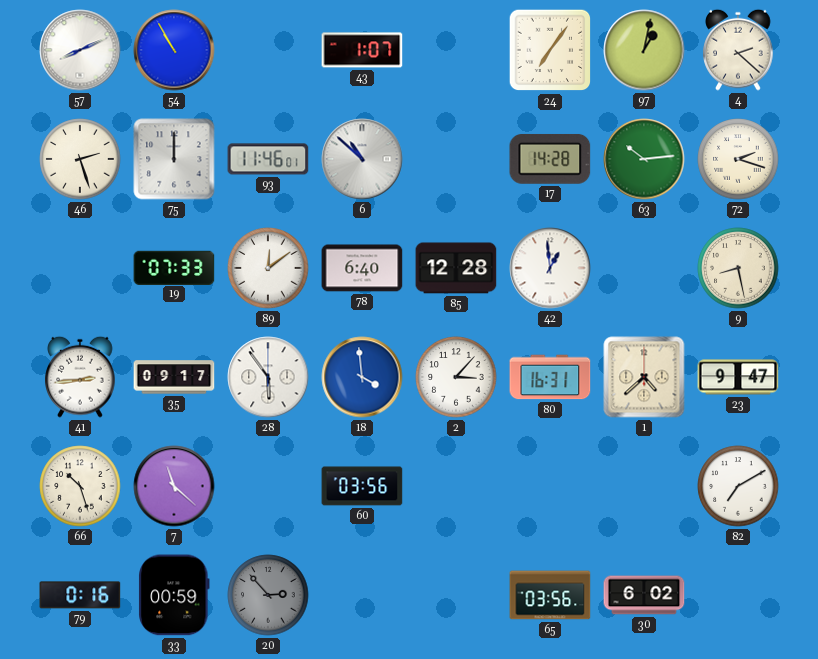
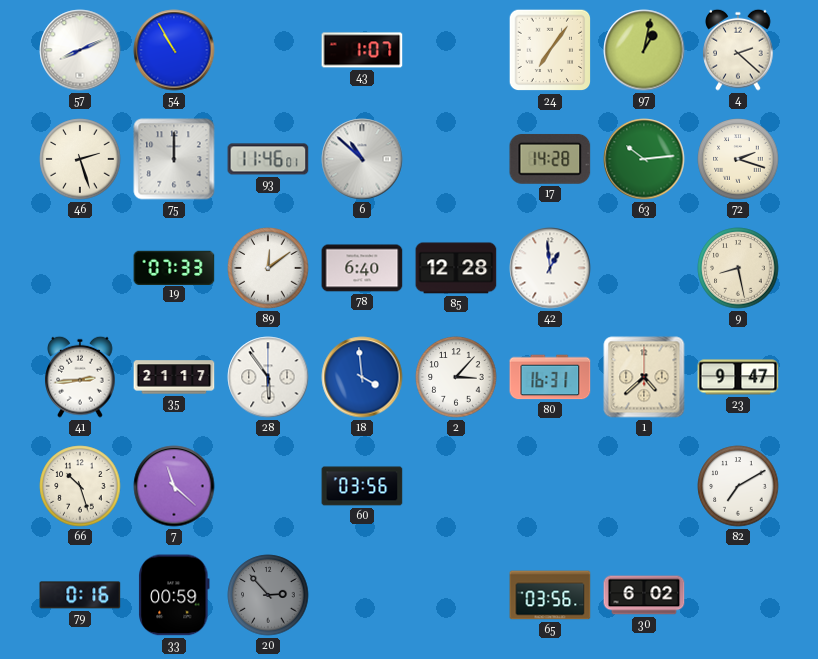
35: 09:17 -> 21:17 (174, 377)
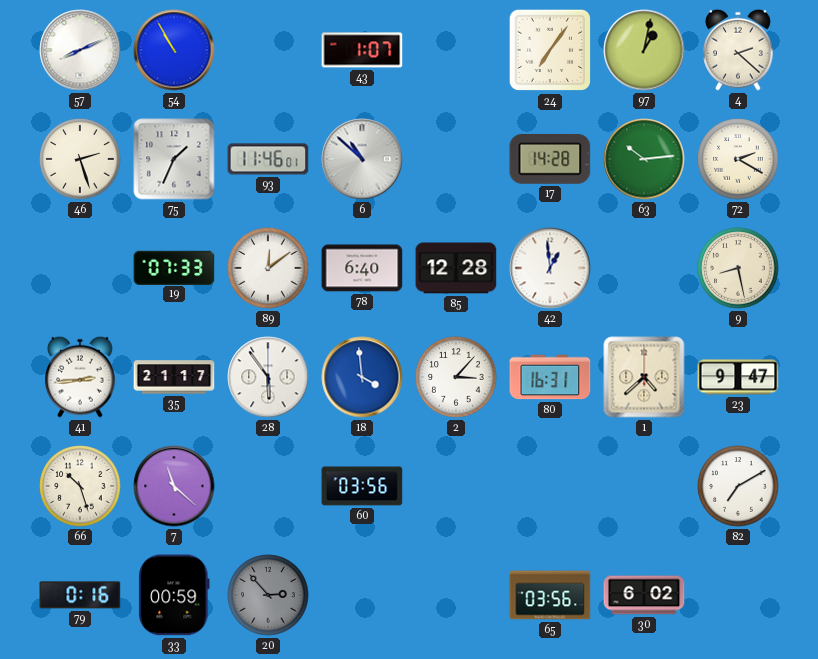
75: 12:00 -> 1:34 (174, 159)
72: 2:18 -> 2:20 (738, 159)
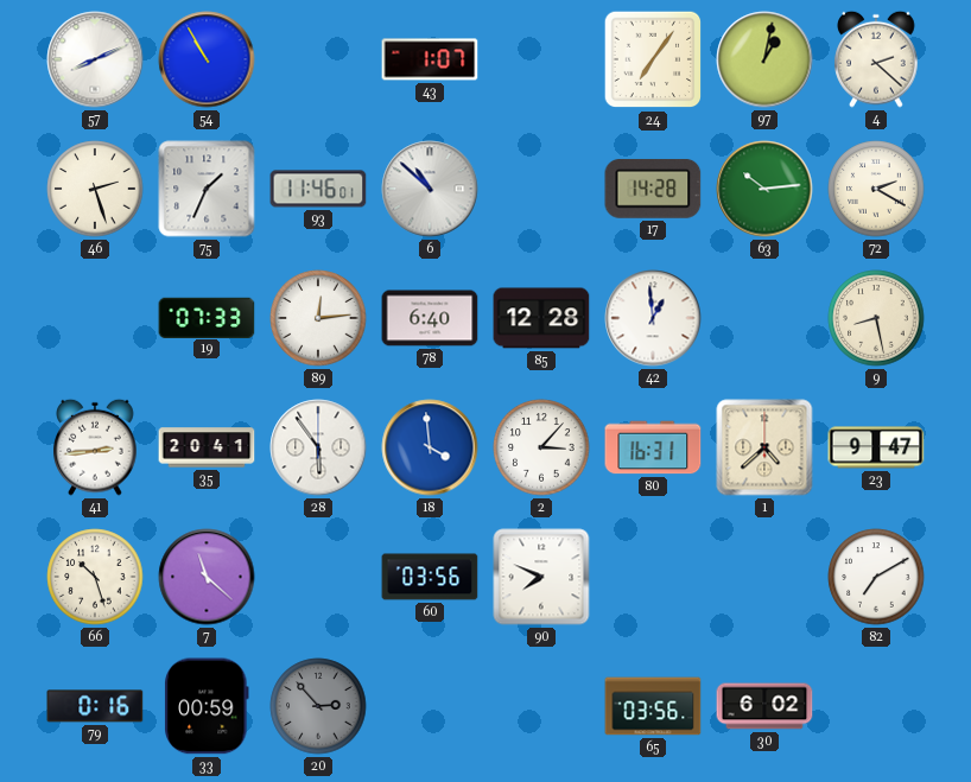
89: 12:09 -> 12:14 (318, 318)
35: 21:17 -> 20:41 (207, 447)
90: none -> 7:49 (541, 577)
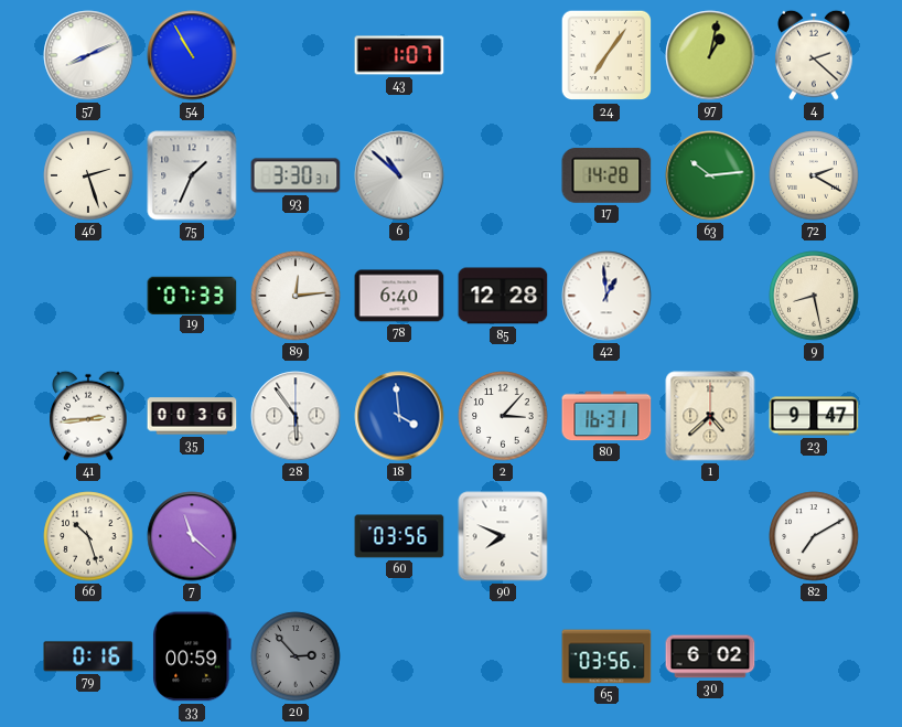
93: 11:46 -> 3:30 (296, 175)
35: 20:41 -> 00:36 (192, 416)
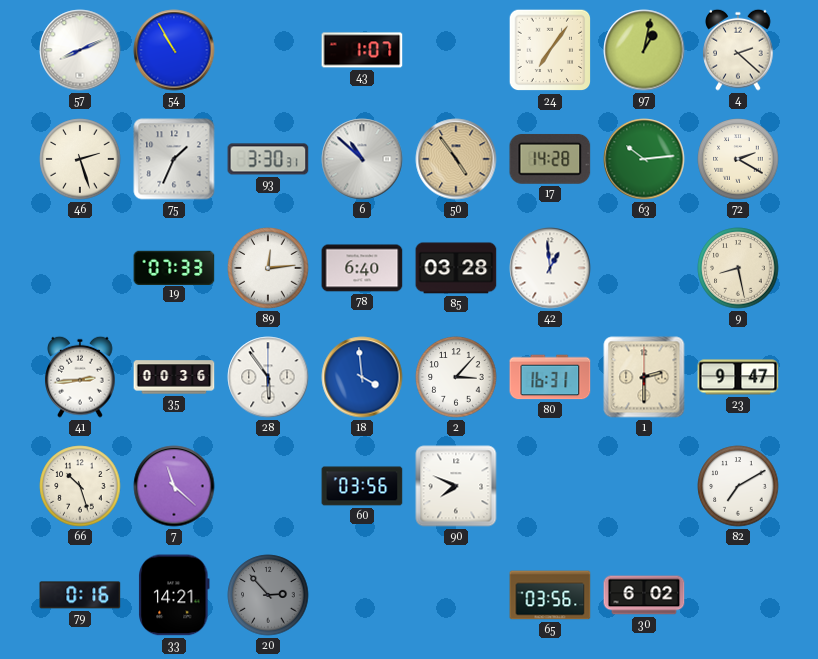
50: none -> 4:54 (456, 159)
85: 12:28 -> 03:28 (456, 268)
1: 4:38 -> 2:30 (644, 377)
33: 00:59 -> 14:21 (174, 595)
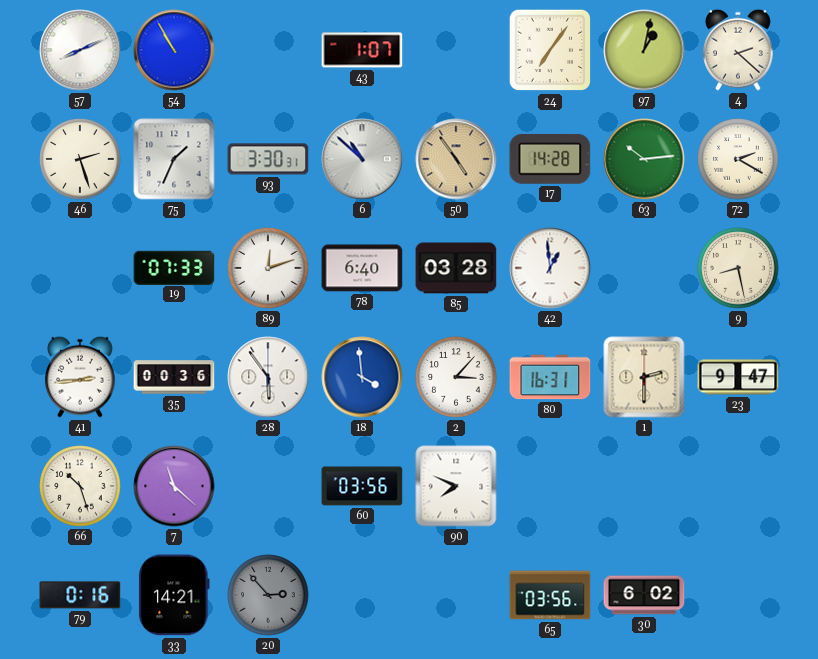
89: 12:14 -> 12:12 (268, 268)
82: 7:10 -> none (738, 486)
